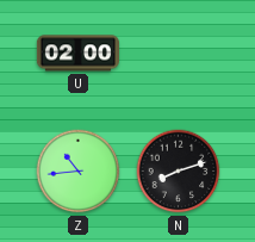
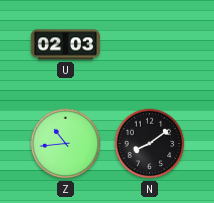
U: 02:00 -> 02:03 (65, 45)
N: 8:12 -> 8:09 (150, 144)
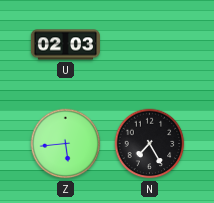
Z: 10:44 -> 5:44 (66, 144)
N: 8:09 -> 7:25 (150, 144)
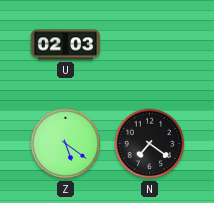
Z: 5:44 -> 5:21 (66, 144)
N: 7:25 -> 7:21 (150, 144)
